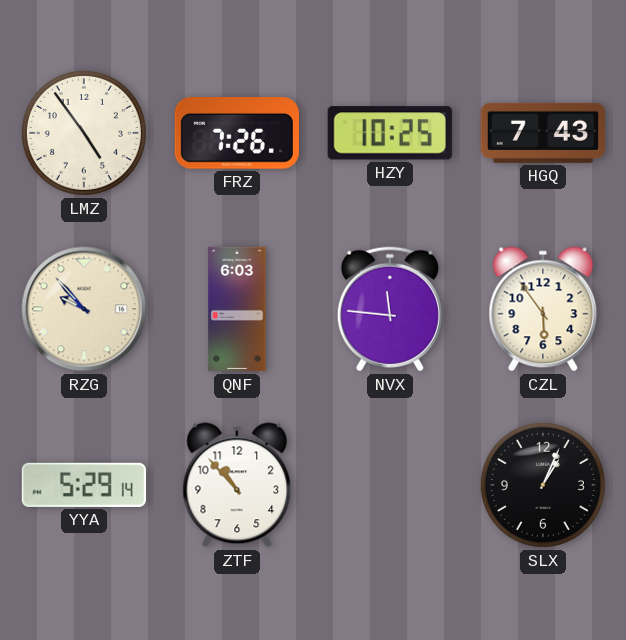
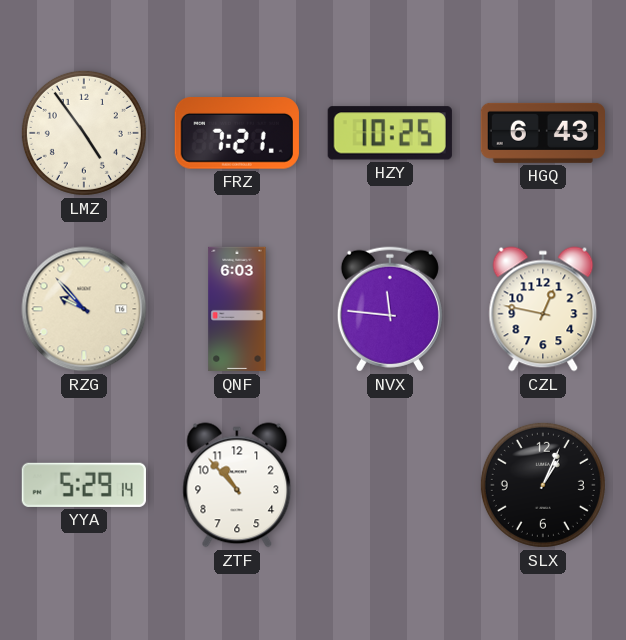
FRZ: 7:26 -> 7:21 (237, 134)
HGQ: 7:43 -> 6:43 (542, 133)
CZL: 5:54 -> 12:47 (543, 309)
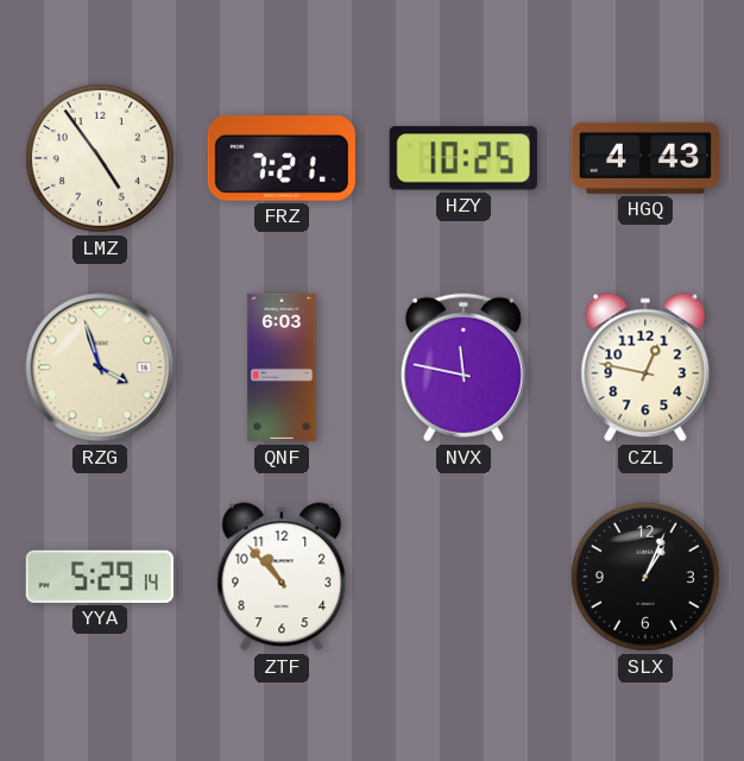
HGQ: 6:43 -> 4:43 (644, 158)
RZG: 9:53 -> 3:57 (100, 367)
NVX: 11:46 -> 11:47 (464, 367)
